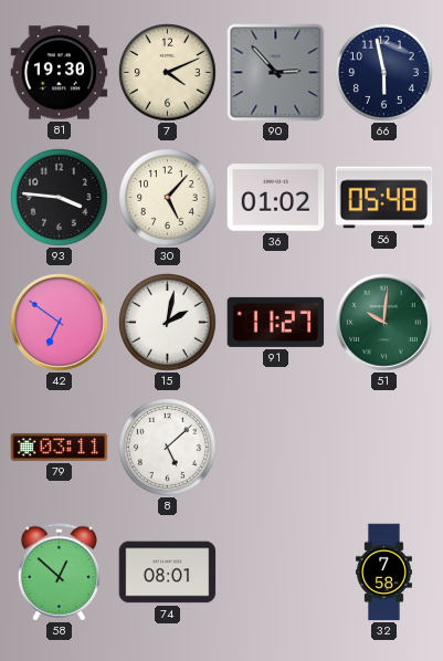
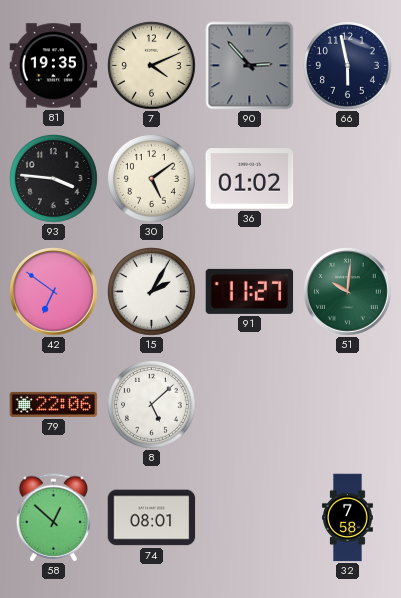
81: 19:30 -> 19:35 (54, 66)
30: 5:07 -> 5:09 (152, 179)
56: 05:48 -> none (384, 198)
15: 2:02 -> 2:05 (152, 292)
79: 03:11 -> 22:06 (54, 404)
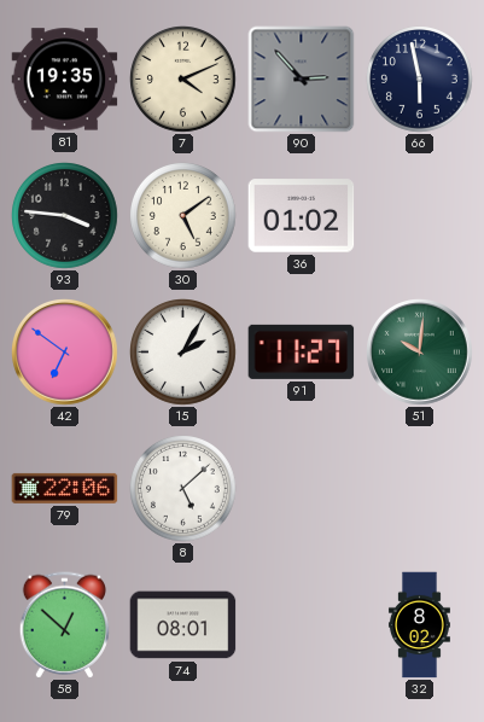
32: 7:58 -> 8:02 (419, 625)
